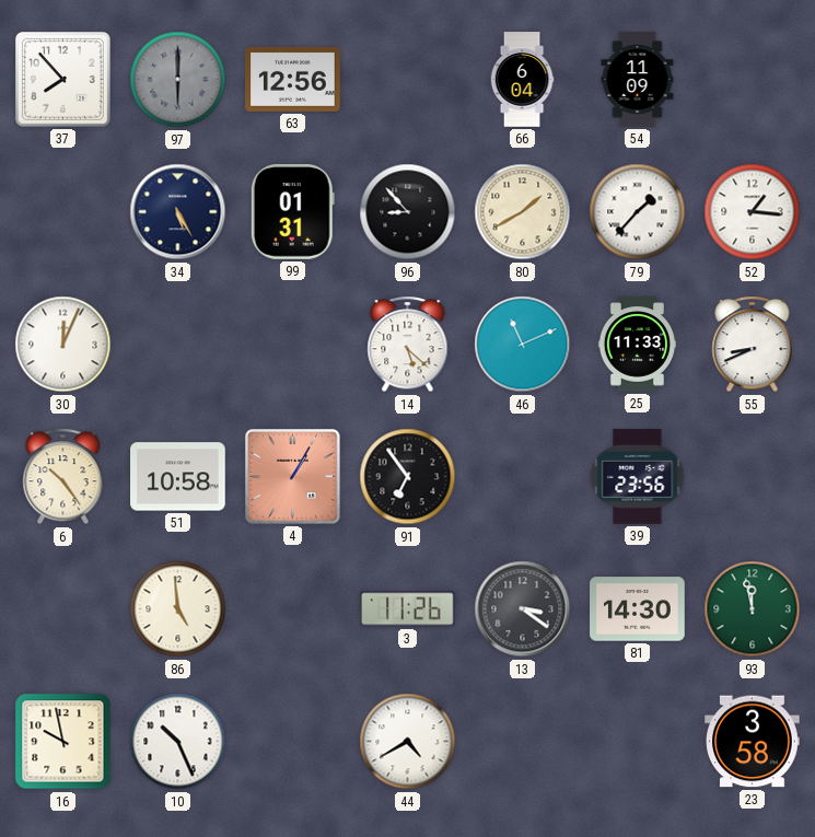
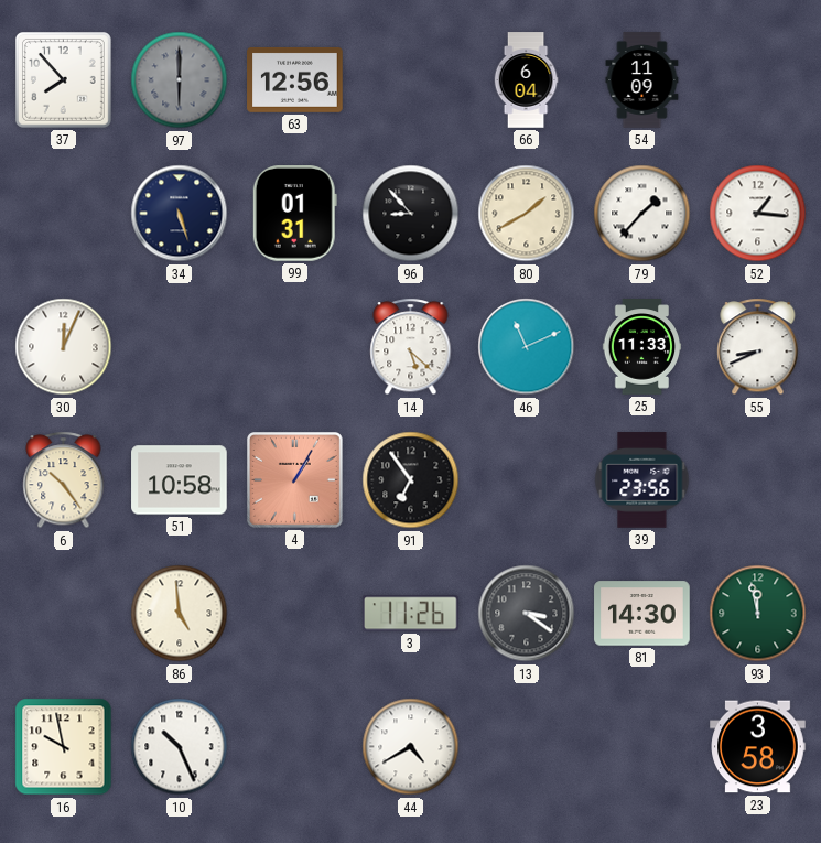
34: 5:25 -> 5:27 (180, 214)
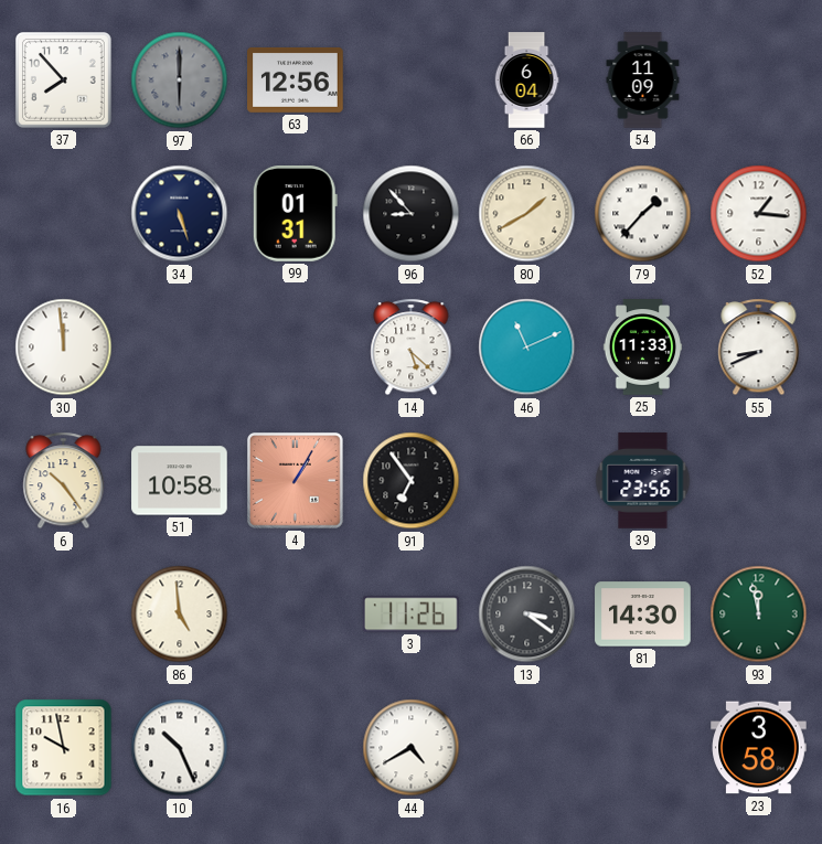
30: 12:04 -> 11:59 (64, 348)
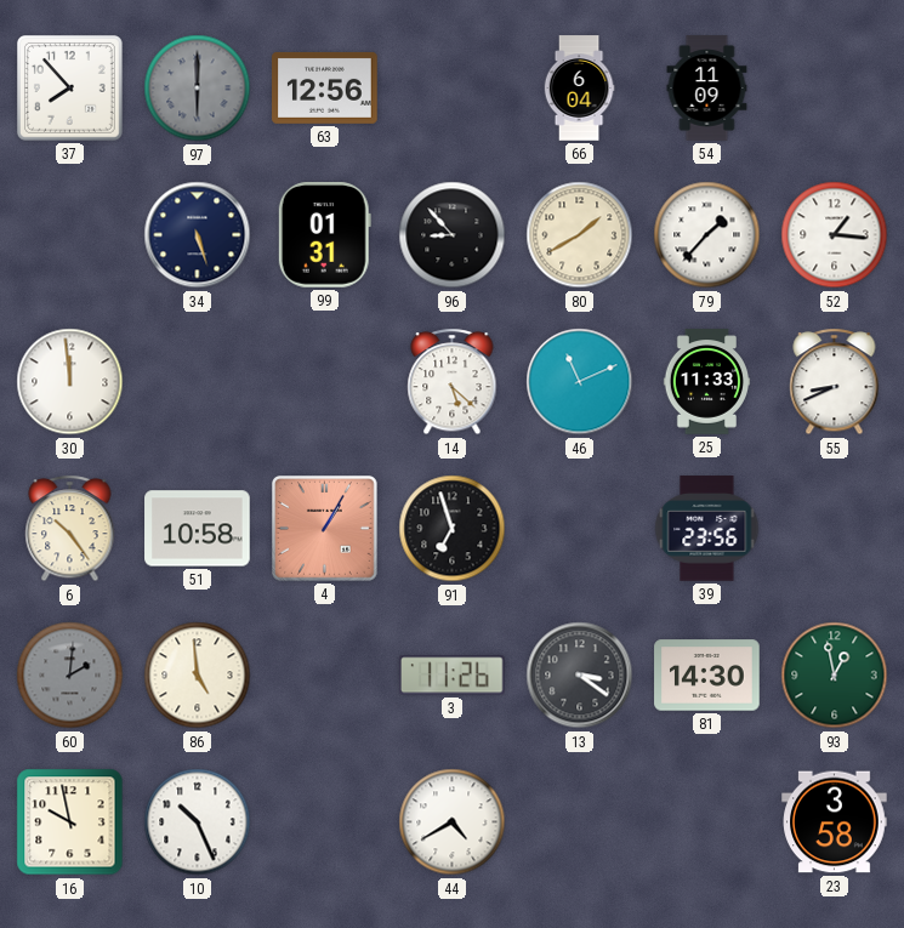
91: 6:54 -> 6:57 (453, 529)
60: none -> 2:01 (70, 676)
93: 11:58 -> 12:58 (835, 676)
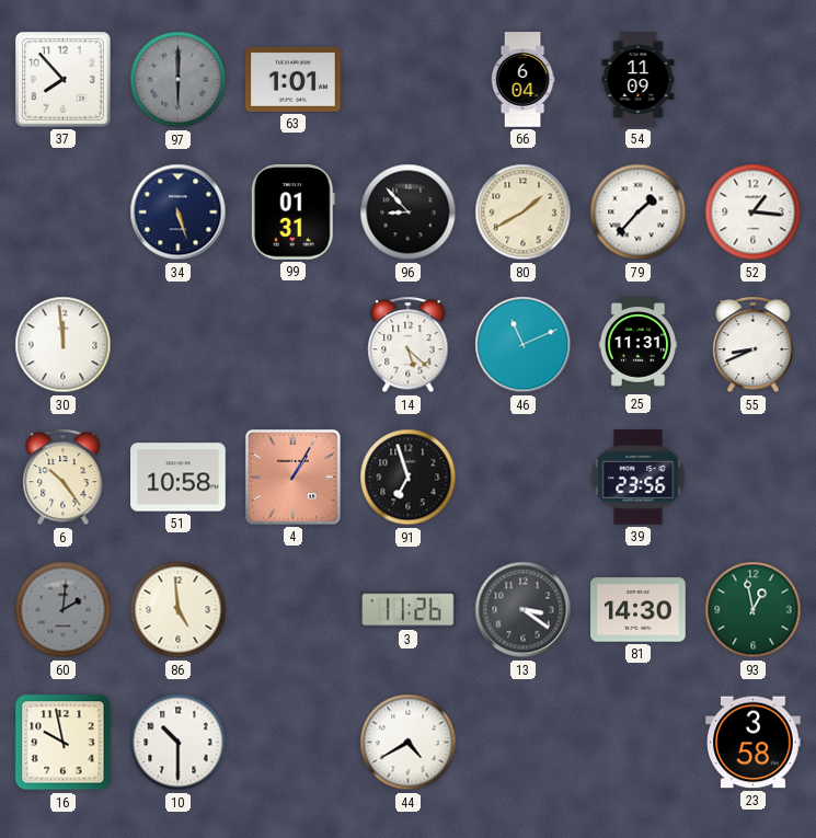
63: 12:56 -> 1:01 (294, 79)
25: 11:33 -> 11:31 (639, 345)
10: 10:26 -> 10:30 (179, 743)
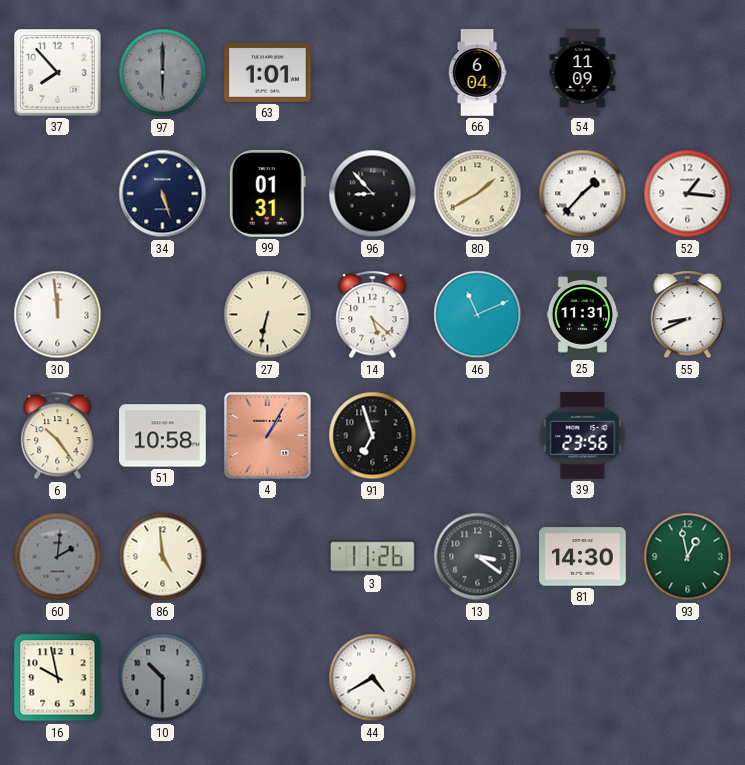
27: none -> 6:32 (268, 315)
10 dial: white -> grey (163, 678)
23: 3:58 -> none (754, 743)
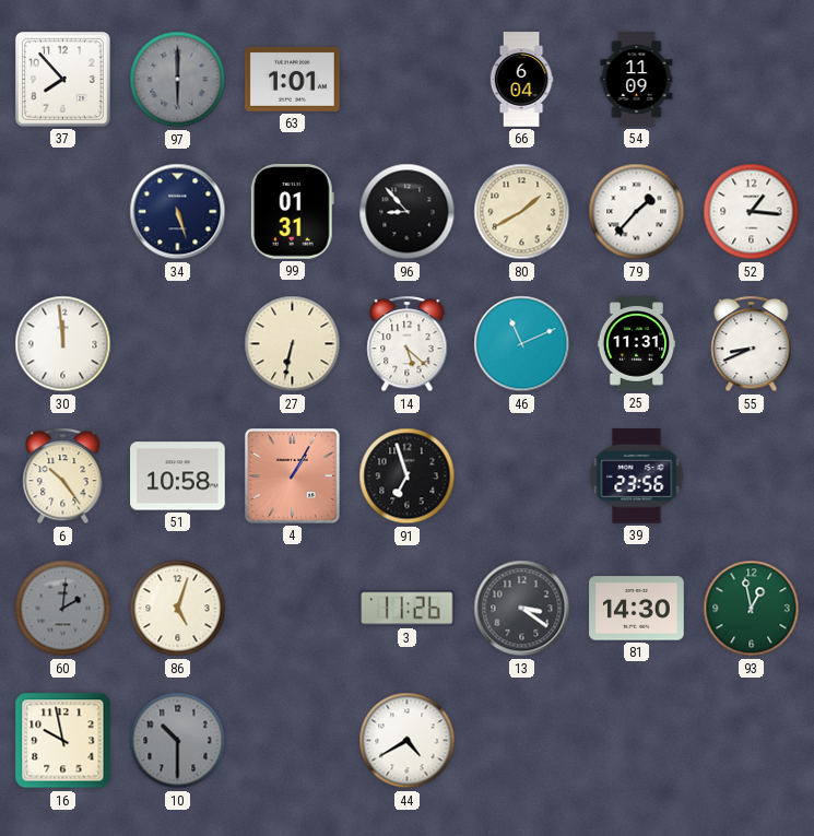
86: 4:59 -> 5:03 (178, 609)
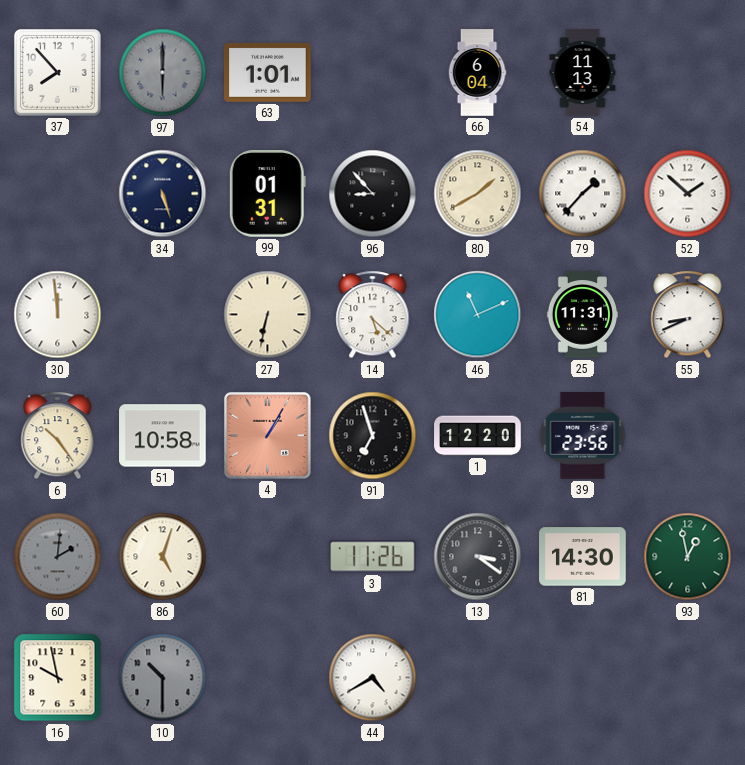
54: 11:09 -> 11:13 (583, 73)
52: 1:16 -> 1:52 (688, 194)
1: none -> 12:20 (478, 436)
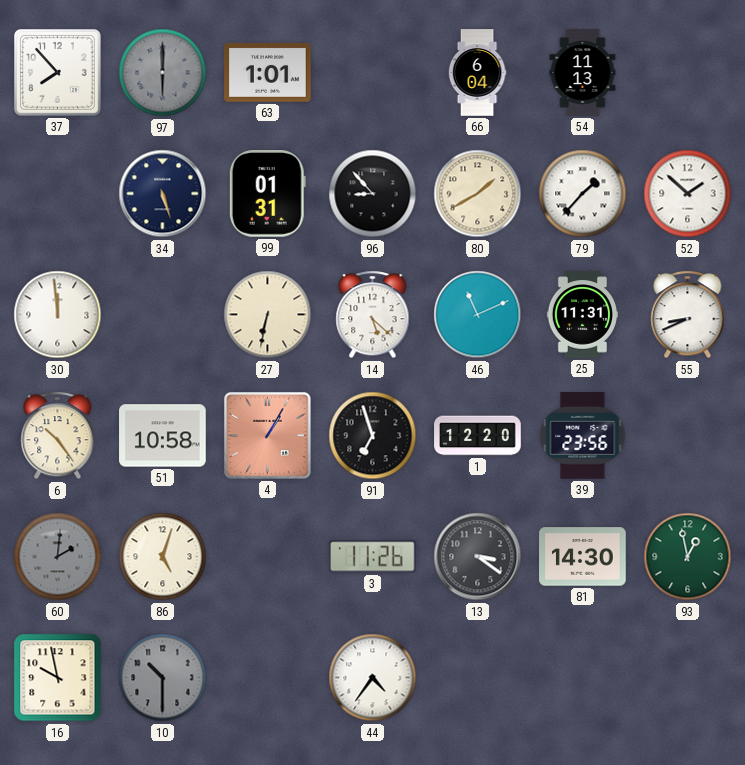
44: 4:40 -> 4:36 (373, 678)
